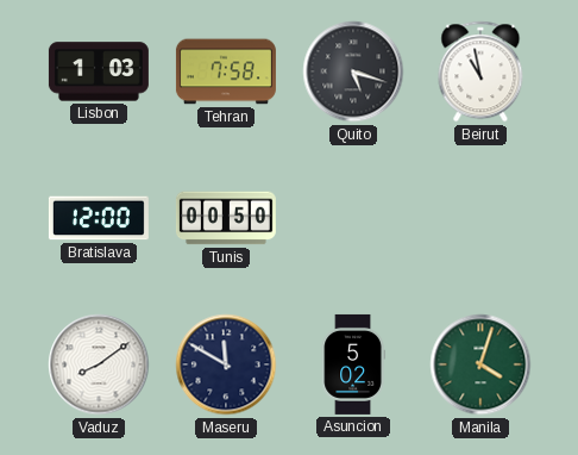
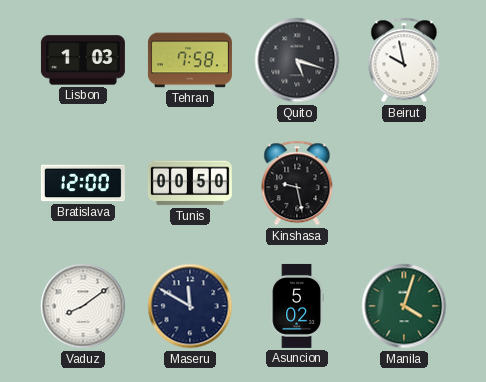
Beirut: 10:58 -> 9:58 (404, 60)
Kinshasa: none -> 9:28 (297, 183)
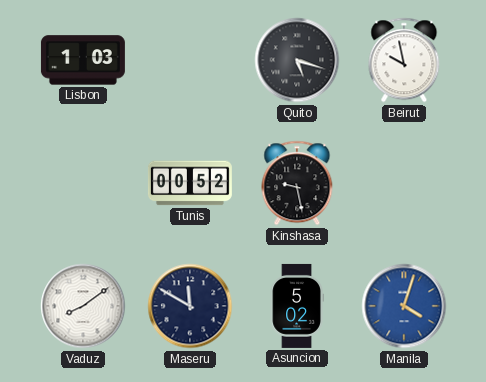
Tehran: 7:58 -> none (190, 60)
Bratislava: 12:00 -> none (83, 183)
Tunis: 00:50 -> 00:52 (190, 183)
Manila dial: green -> blue (404, 306)
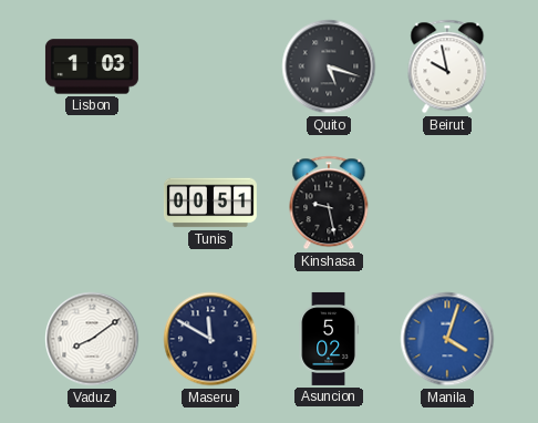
Tunis: 00:52 -> 00:51 (210, 203)
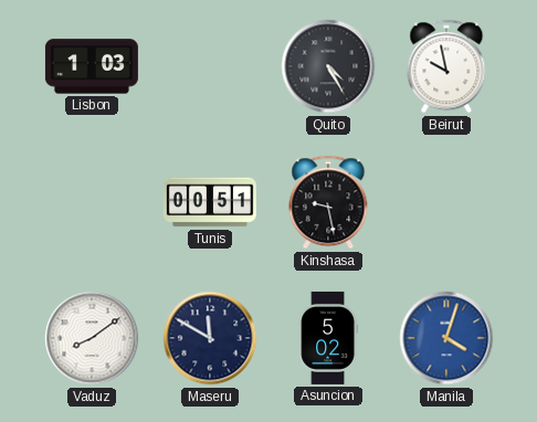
Quito: 5:18 -> 4:25 (328, 66)
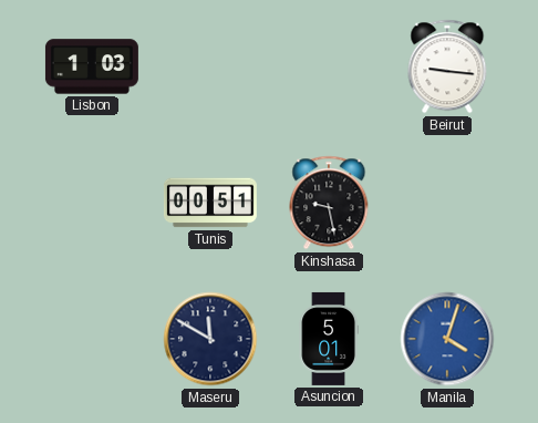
Quito: 4:25 -> none (328, 66)
Beirut: 9:58 -> 9:16 (447, 66)
Vaduz: 8:09 -> none (92, 338)
Asuncion: 5:02 -> 5:01 (329, 339)
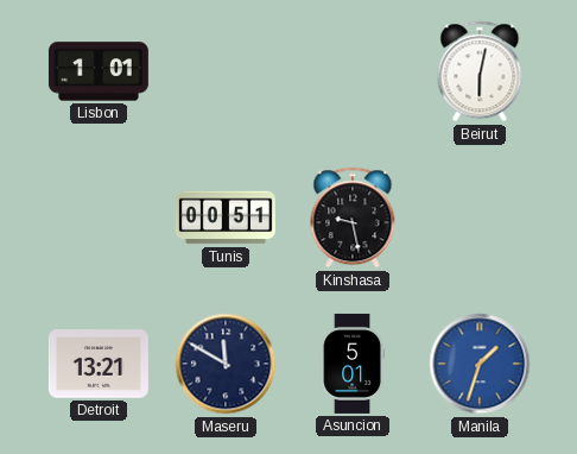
Lisbon: 1:03 -> 1:01 (99, 71)
Beirut: 9:16 -> 6:02 (480, 71)
Detroit: none -> 13:21 (99, 364)
Manila: 4:03 -> 1:33 (480, 364)
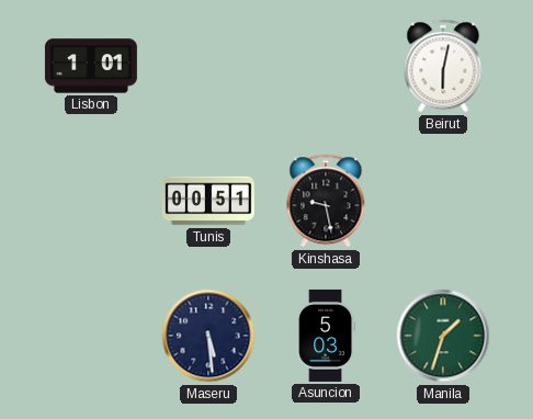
Detroit: 13:21 -> none (99, 364)
Maseru: 11:50 -> 5:29 (208, 336)
Asuncion: 5:01 -> 5:03 (326, 336)
Manila dial: blue -> green (443, 336)
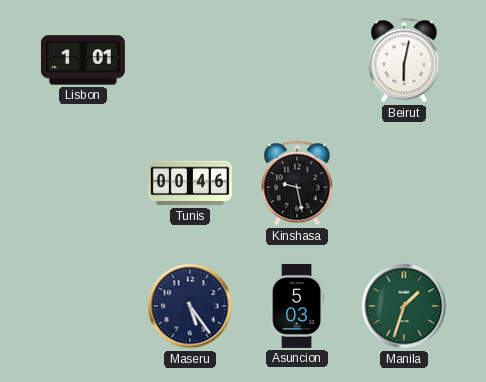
Tunis: 00:51 -> 00:46 (190, 183)
Maseru: 5:29 -> 5:24 (190, 306)
